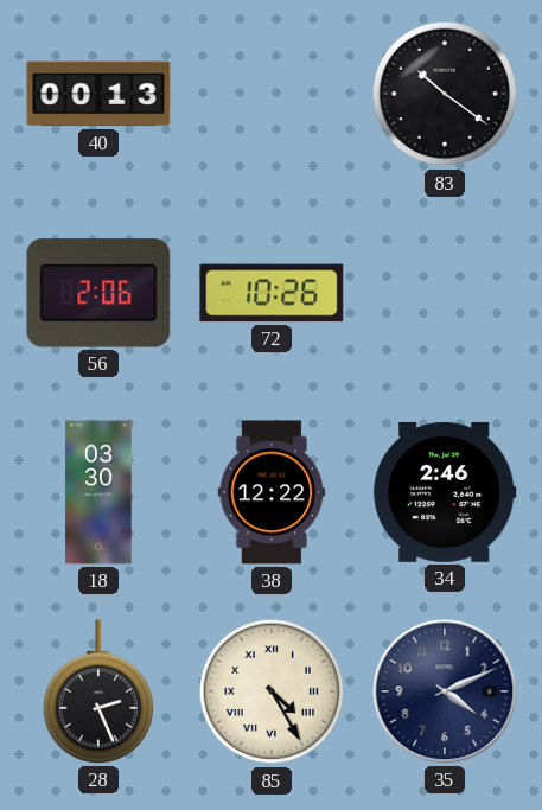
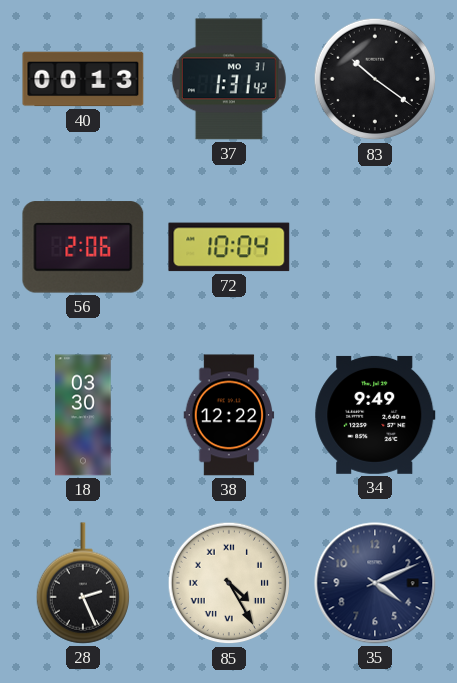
37: none -> 1:31 (229, 79)
72: 10:26 -> 10:04 (229, 247)
34: 2:46 -> 9:49 (375, 415)
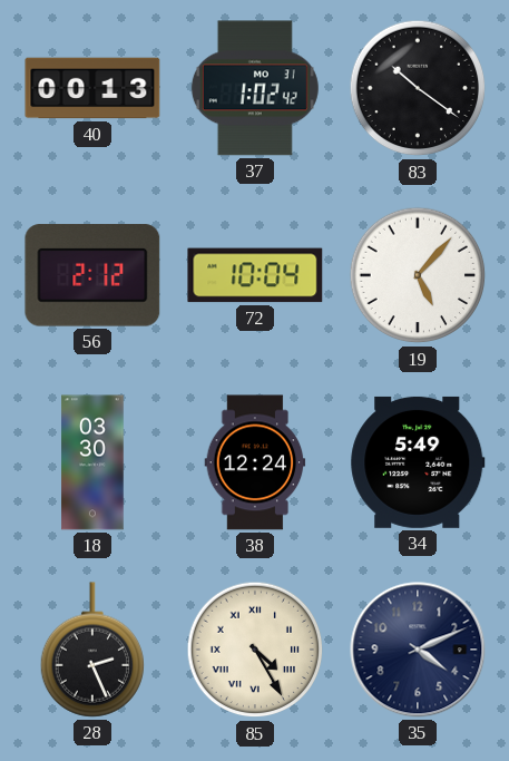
37: 1:31 -> 1:02 (255, 88)
56: 2:06 -> 2:12 (92, 275)
19: none -> 5:07 (418, 275)
38: 12:22 -> 12:24 (255, 462)
34: 9:49 -> 5:49 (418, 462)
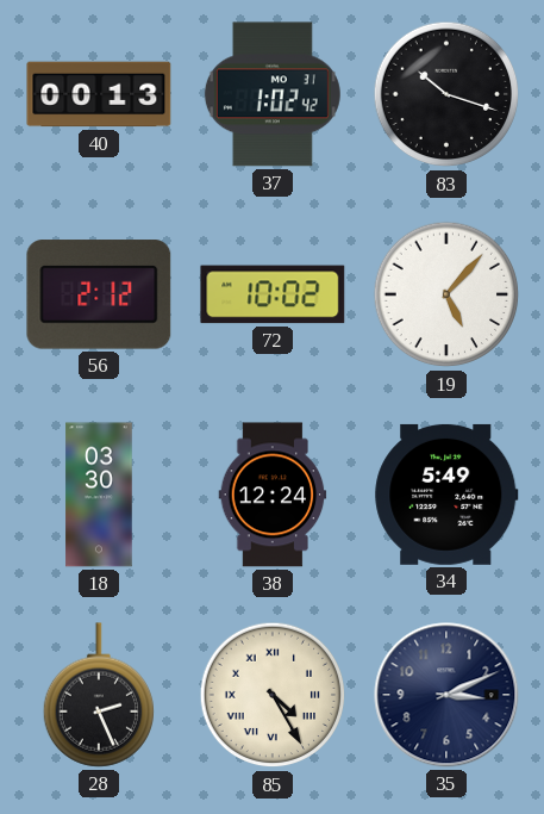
83: 10:21 -> 10:18 (446, 94)
72: 10:04 -> 10:02 (273, 294)
35: 4:11 -> 3:11 (446, 695)
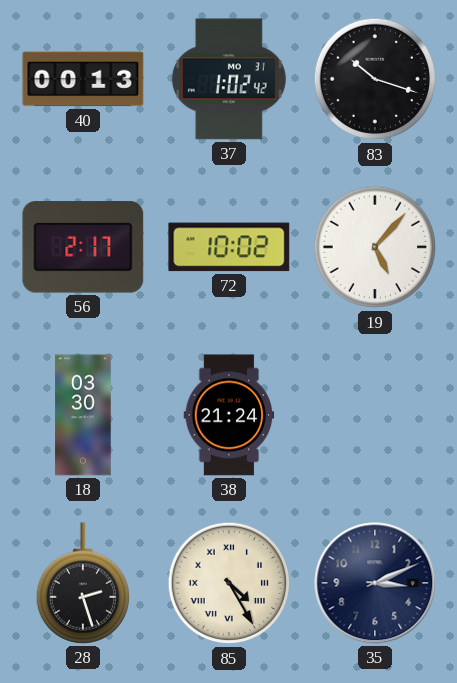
56: 2:12 -> 2:17 (83, 247)
38: 12:24 -> 21:24 (229, 415)
34: 5:49 -> none (446, 495)
28: 2:26 -> 2:27 (82, 583)
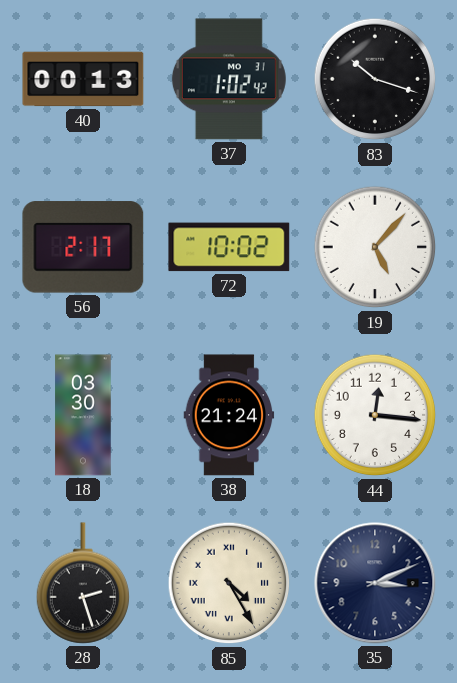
44: none -> 12:16 (375, 415)
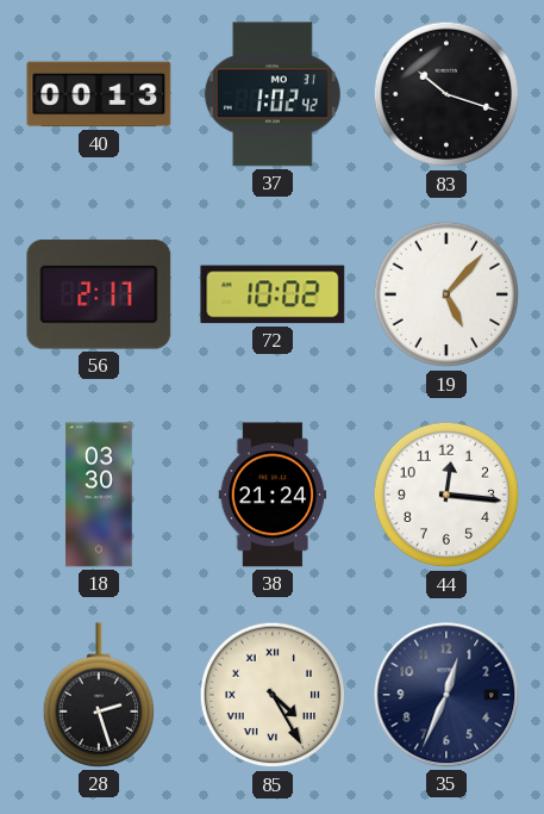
35: 3:11 -> 12:34 (446, 695)
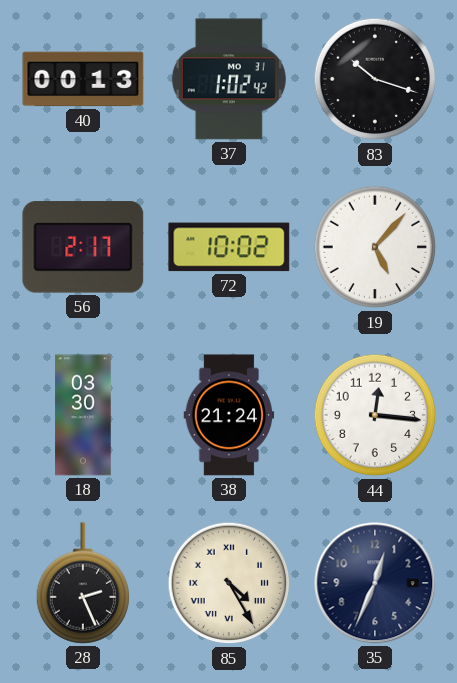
28: 2:27 -> 2:26 (82, 583)
